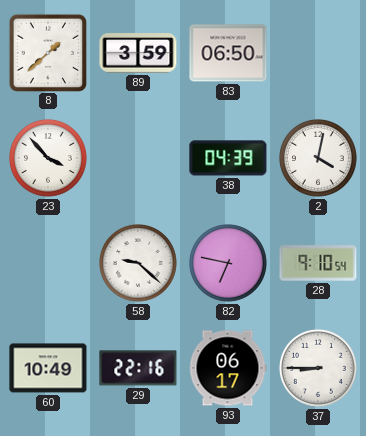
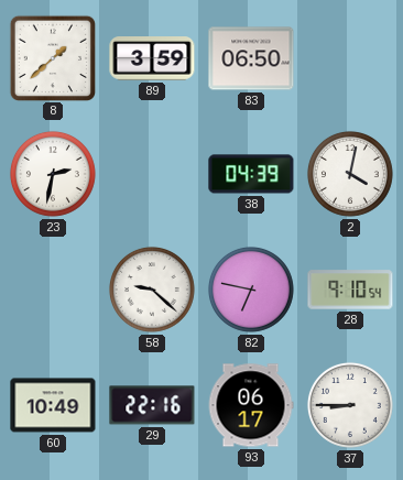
23: 3:53 -> 2:32 (53, 174)
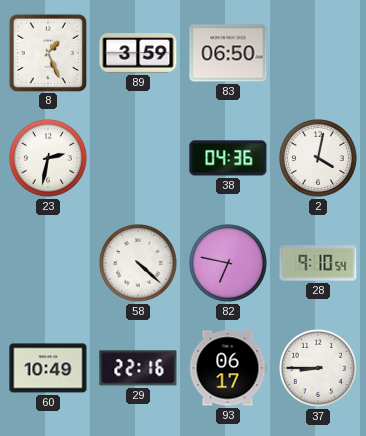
8: 1:38 -> 1:26 (47, 52)
38: 04:39 -> 04:36 (228, 158)
58: 9:22 -> 4:22 (138, 263)
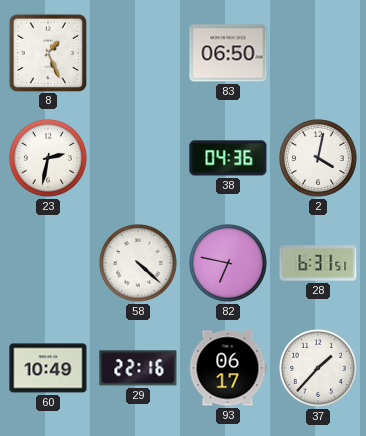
89: 3:59 -> none (138, 53)
28: 9:10 -> 6:31 (318, 263)
37: 8:45 -> 1:37 (318, 368)
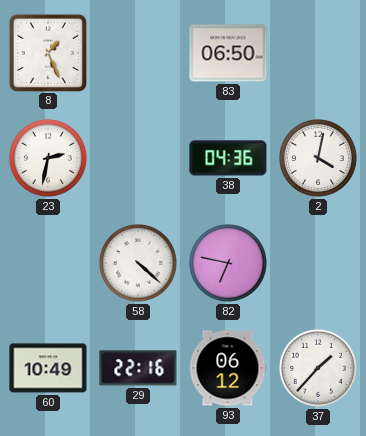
28: 6:31 -> none (318, 263)
93: 06:17 -> 06:12 (228, 368)
